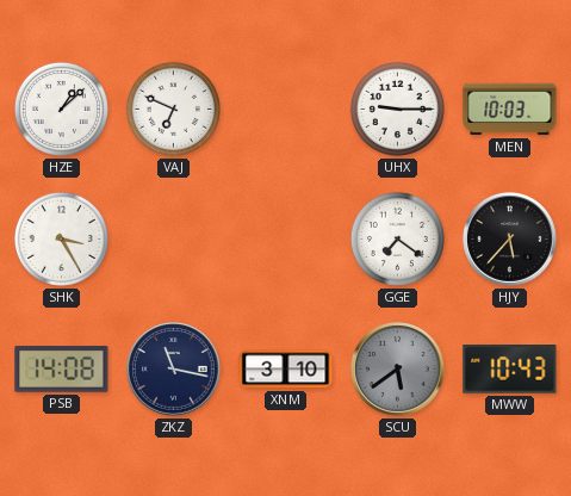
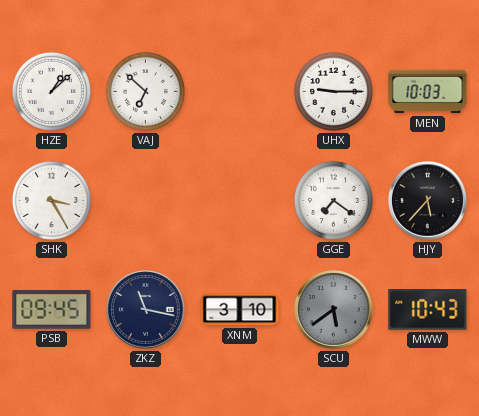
VAJ: 6:49 -> 6:52 (145, 91)
PSB: 14:08 -> 09:45 (52, 310)
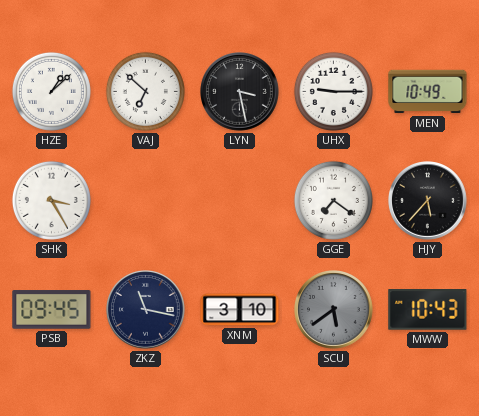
LYN: none -> 3:28 (240, 92)
MEN: 10:03 -> 10:49 (428, 92)
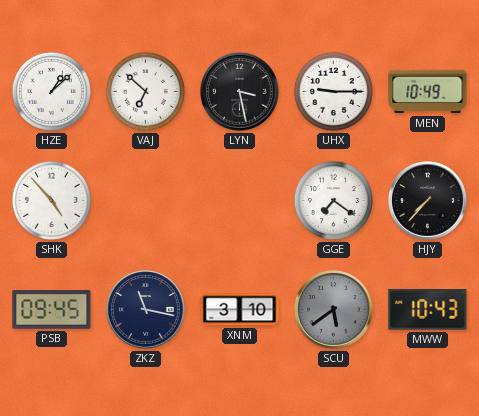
SHK: 3:25 -> 4:53 (51, 200)
HJY: 5:37 -> 7:37 (428, 201)
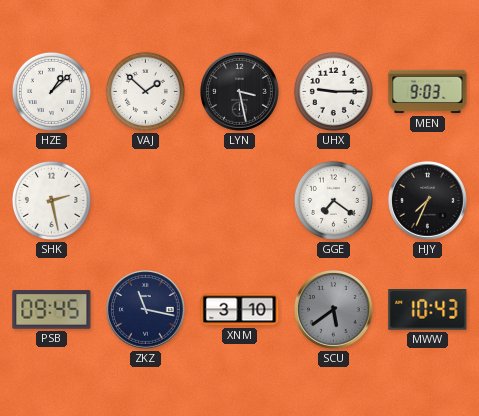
VAJ: 6:52 -> 1:52 (145, 91)
MEN: 10:49 -> 9:03 (428, 92)
SHK: 4:53 -> 2:28 (51, 200)
HJY: 7:37 -> 7:34 (428, 201)
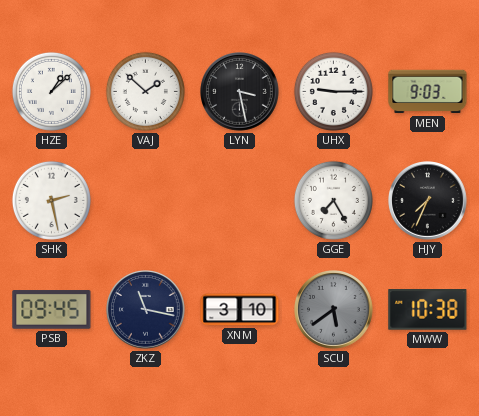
GGE: 7:21 -> 7:25 (333, 200)
MWW: 10:43 -> 10:38 (428, 310)
